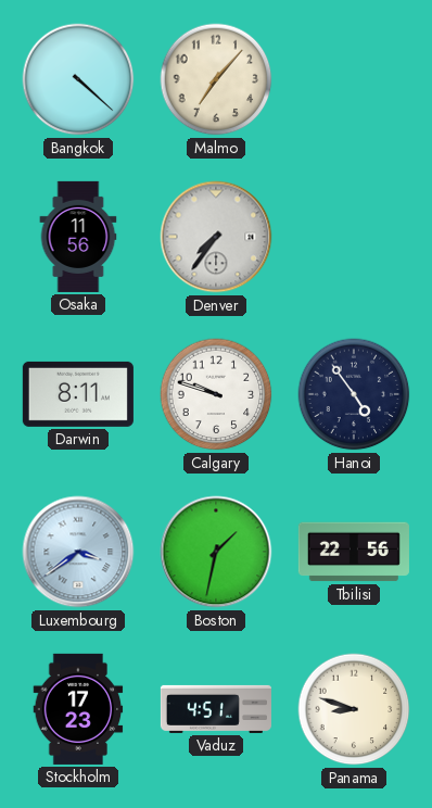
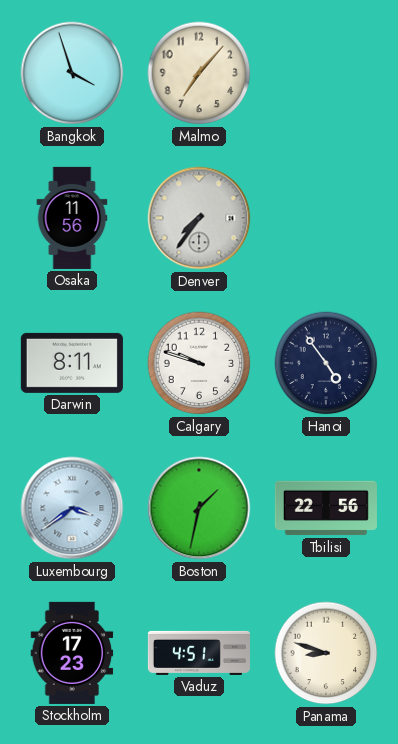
Bangkok: 4:22 -> 3:57 (72, 73)
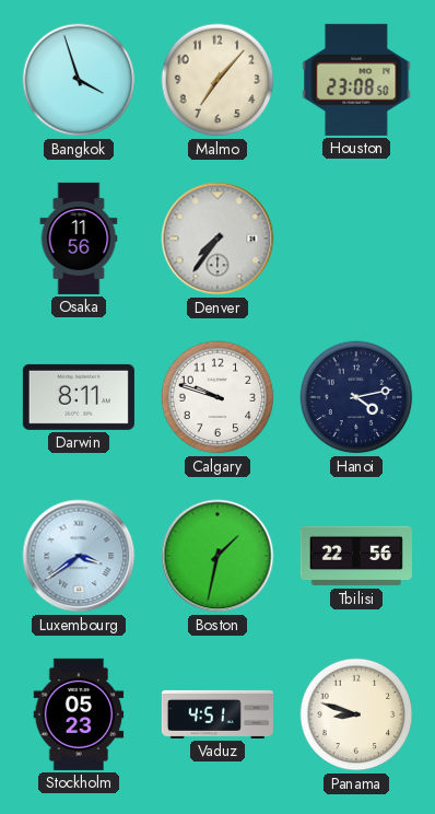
Houston: none -> 23:08 (356, 80)
Hanoi: 4:54 -> 4:13 (356, 397)
Stockholm: 17:23 -> 05:23 (79, 714)
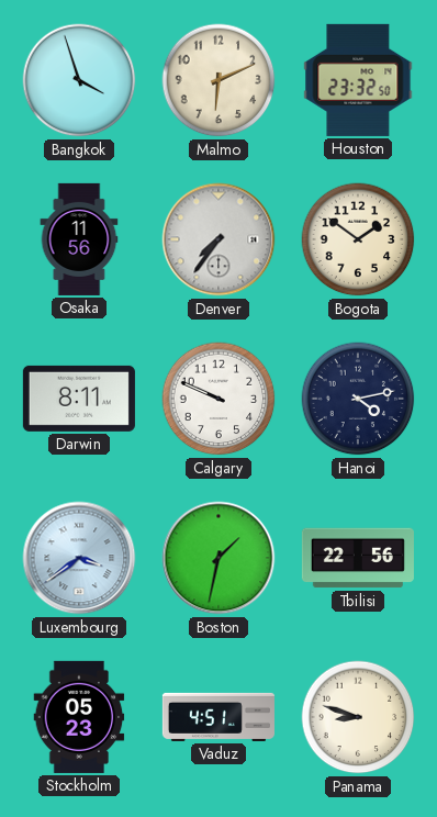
Malmo: 7:07 -> 6:11 (218, 80)
Houston: 23:08 -> 23:32 (358, 80)
Bogota: none -> 1:51 (358, 239)
Calgary: 9:48 -> 9:49 (218, 399)
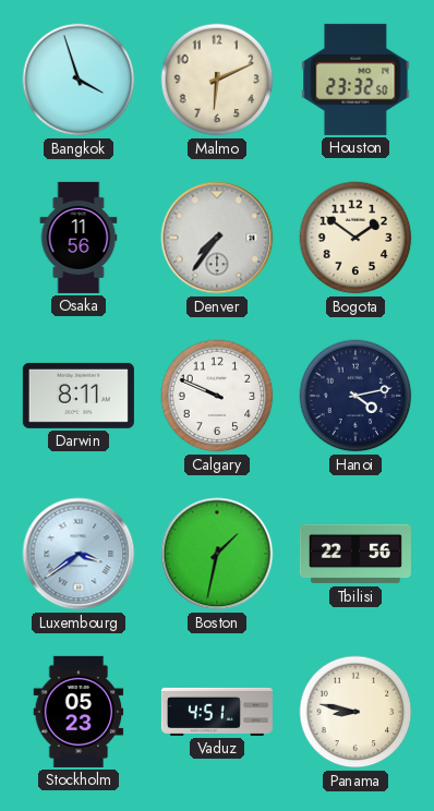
Panama: 8:48 -> 8:47 (355, 712)
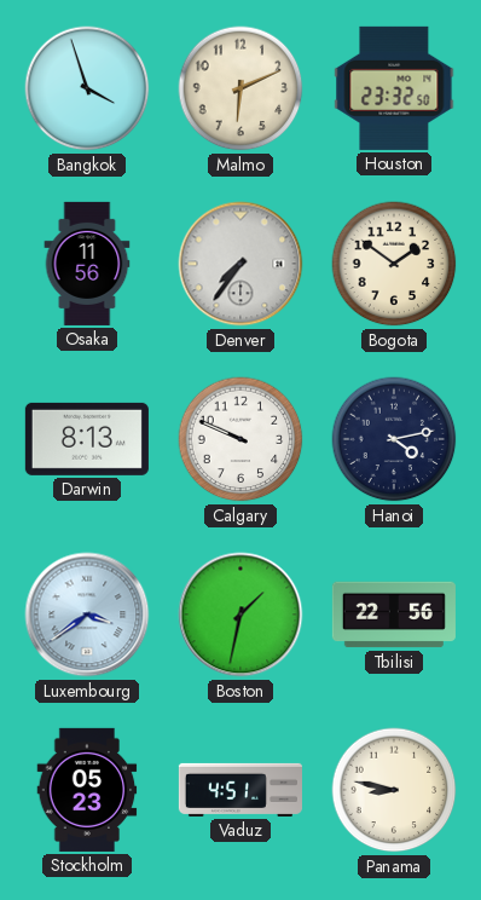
Darwin: 8:11 -> 8:13 (87, 439)
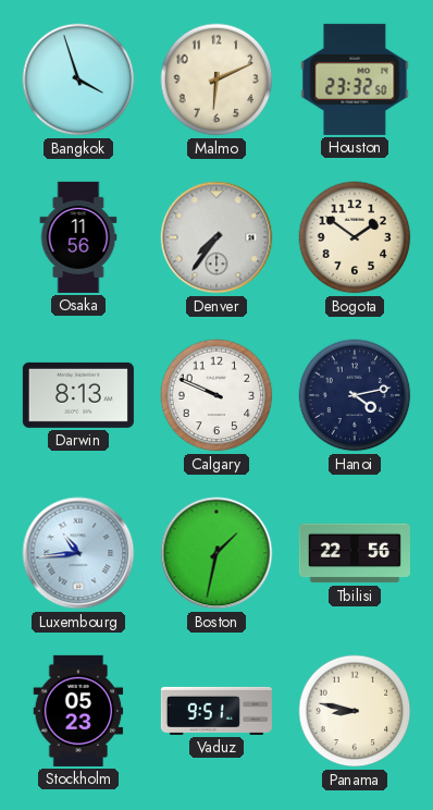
Luxembourg: 3:39 -> 10:44 (78, 553)
Vaduz: 4:51 -> 9:51 (216, 711)
